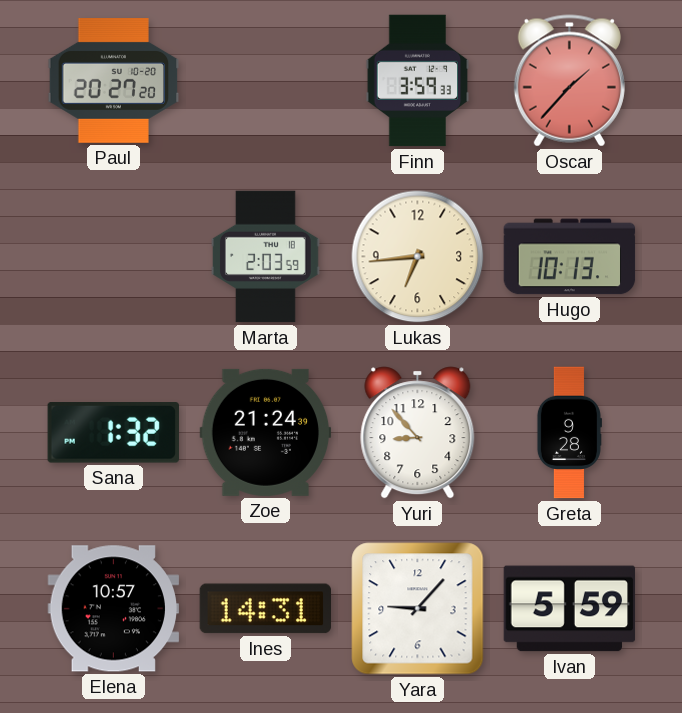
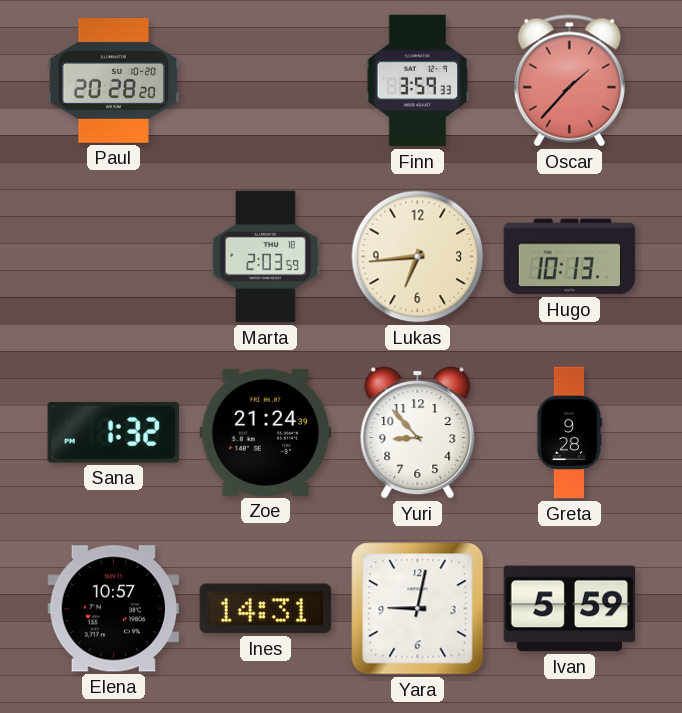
Paul: 20:27 -> 20:28 (114, 81)
Yara: 9:07 -> 9:02 (418, 609)
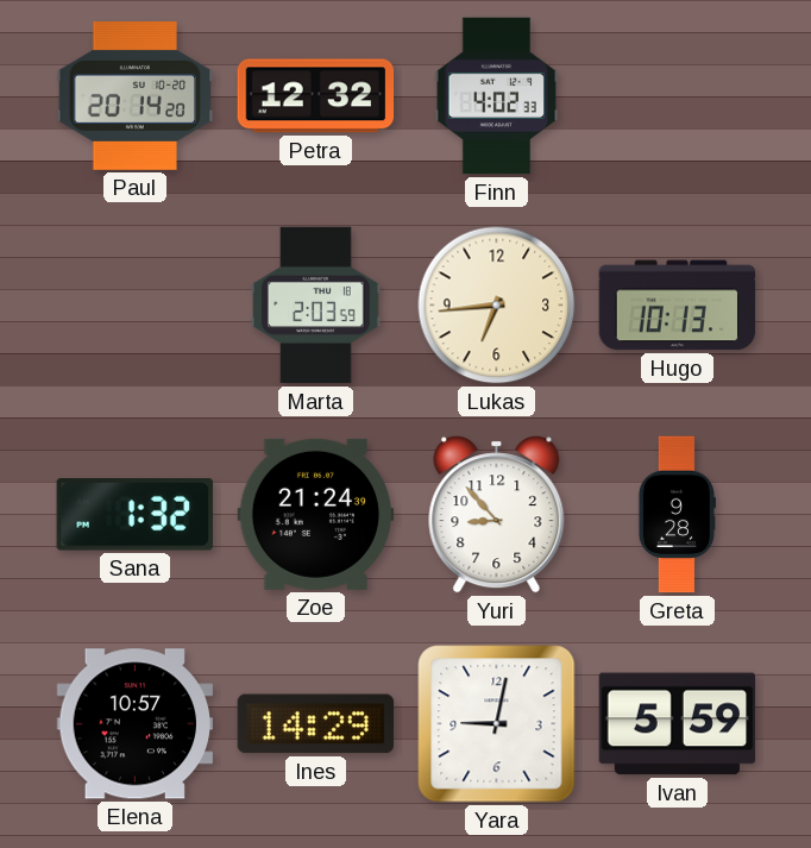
Paul: 20:28 -> 20:14 (136, 96)
Petra: none -> 12:32 (316, 96)
Finn: 3:59 -> 4:02 (497, 96)
Oscar: 1:37 -> none (569, 81)
Ines: 14:31 -> 14:29 (315, 724)
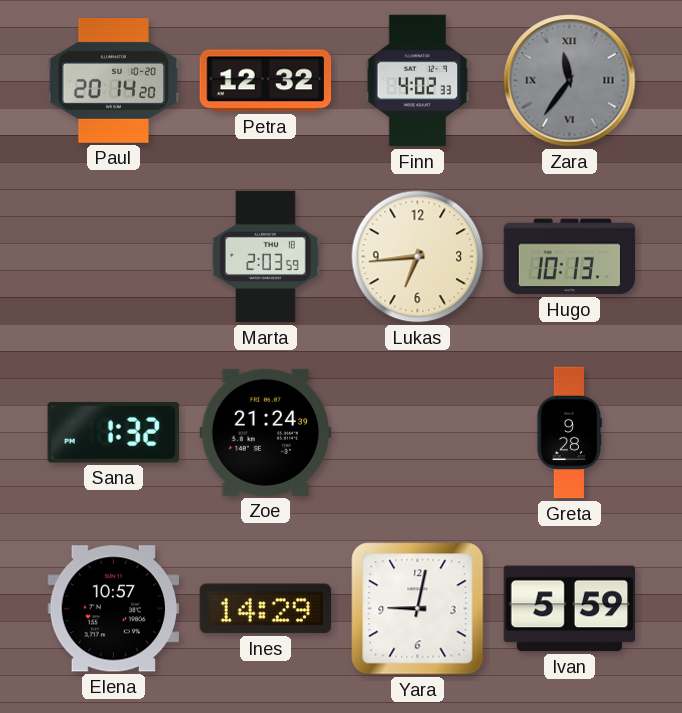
Zara: none -> 11:36 (570, 81)
Yuri: 8:53 -> none (497, 515)
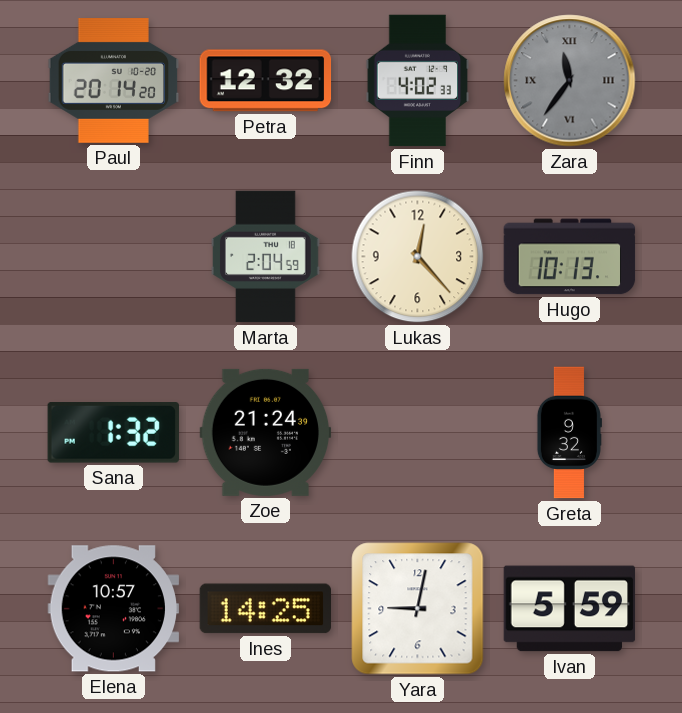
Marta: 2:03 -> 2:04 (265, 257)
Lukas: 6:44 -> 12:23 (418, 257)
Greta: 9:28 -> 9:32 (569, 433)
Ines: 14:29 -> 14:25 (265, 609)
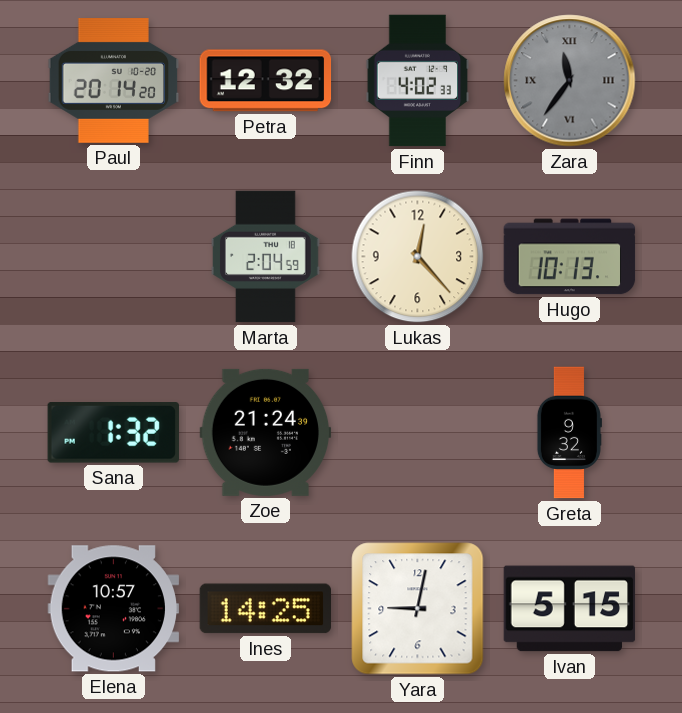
Ivan: 5:59 -> 5:15 (570, 609)
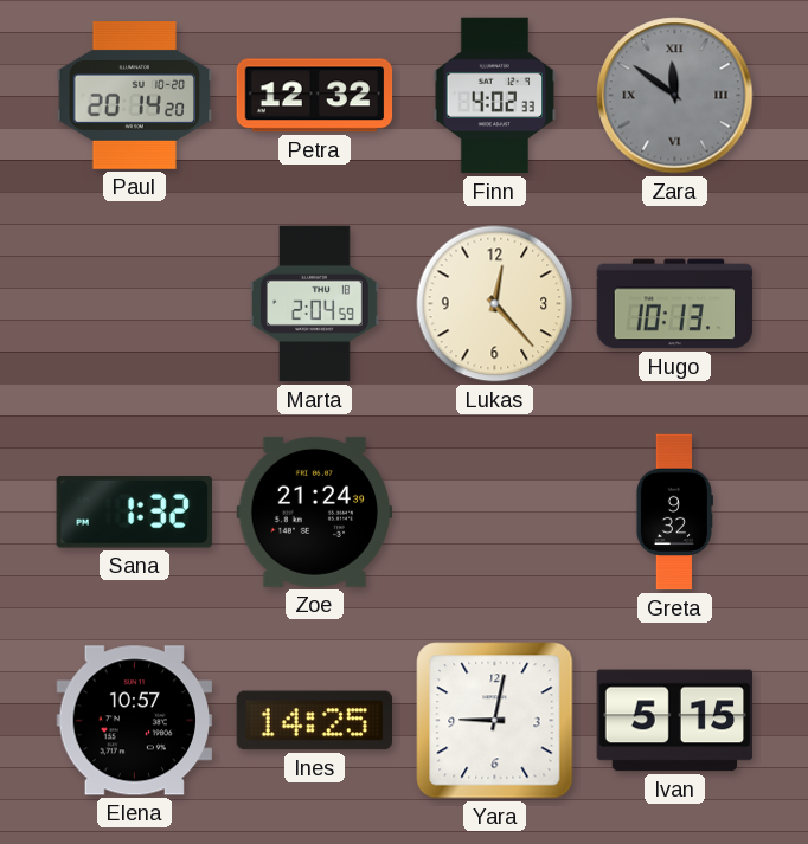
Zara: 11:36 -> 11:51 (675, 96)
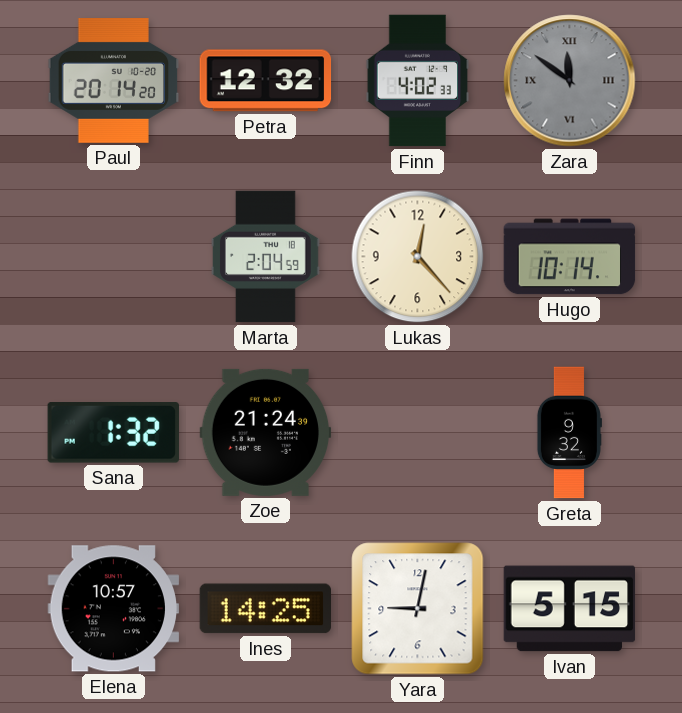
Hugo: 10:13 -> 10:14 (570, 257)
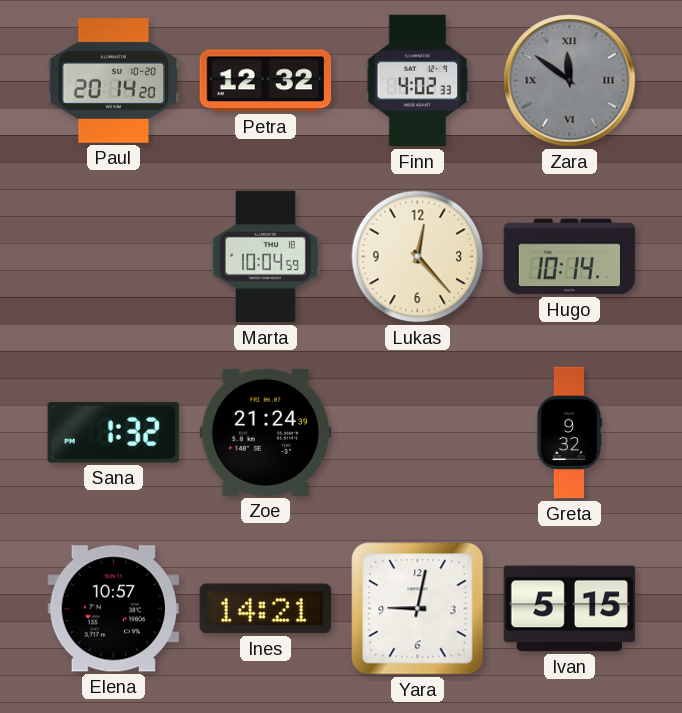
Marta: 2:04 -> 10:04 (265, 257)
Ines: 14:25 -> 14:21 (265, 609)
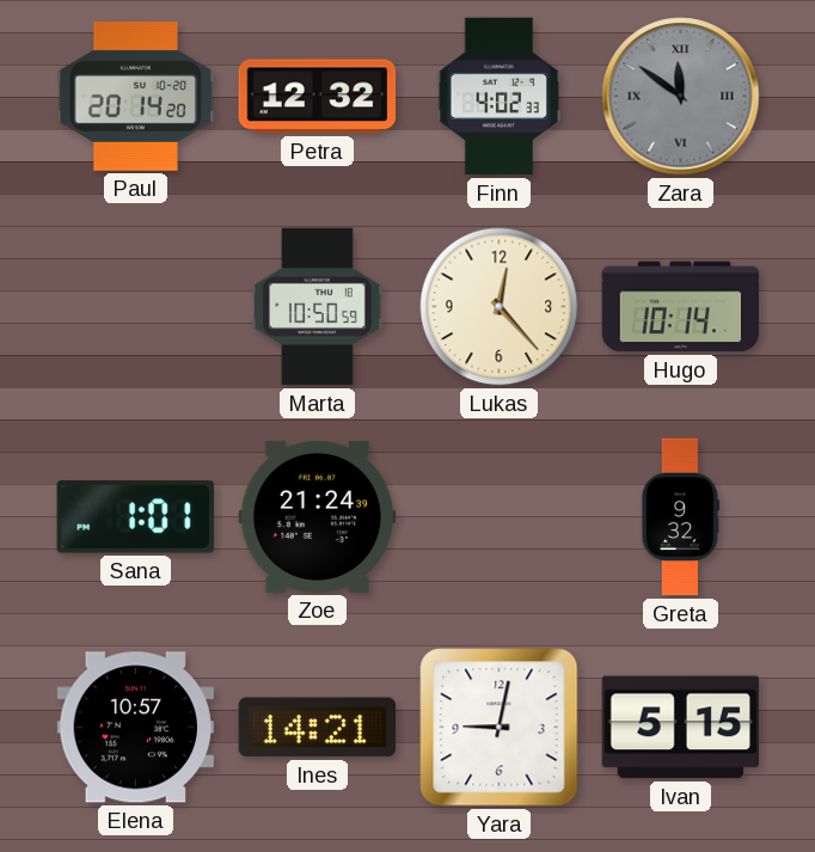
Marta: 10:04 -> 10:50 (317, 307)
Sana: 1:32 -> 1:01 (135, 517)
